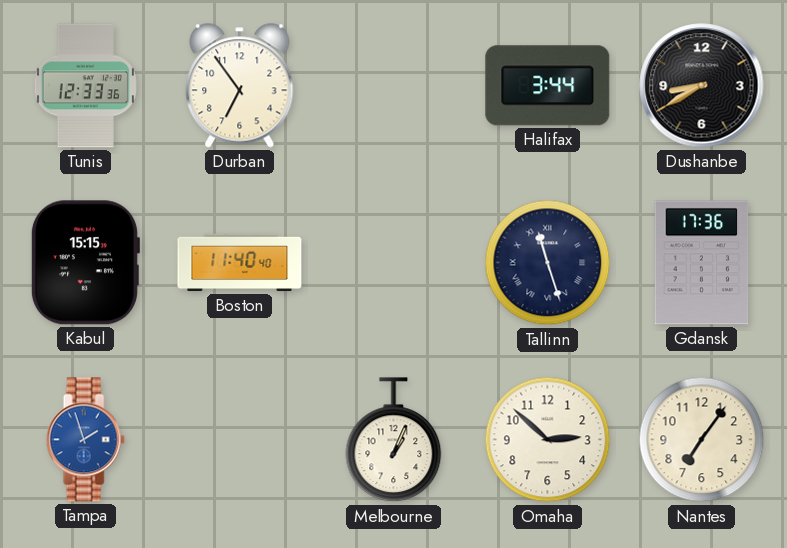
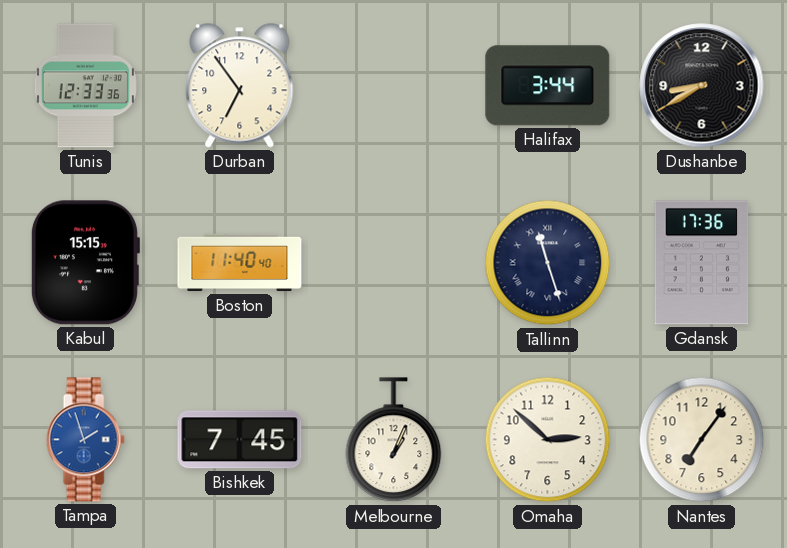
Bishkek: none -> 7:45 (240, 440)
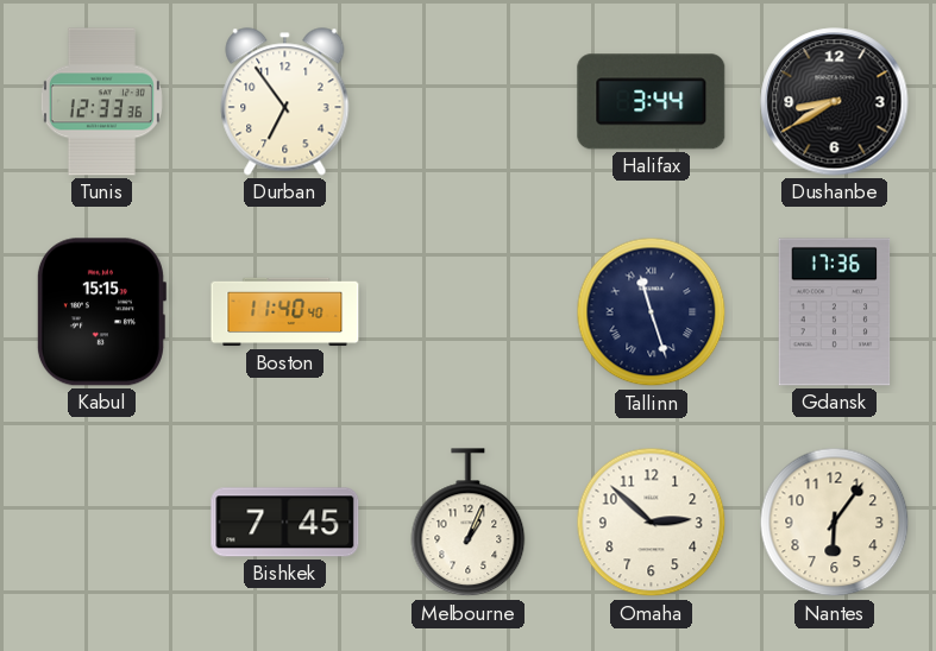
Tampa: 1:57 -> none (85, 440)
Nantes: 7:06 -> 6:06 (835, 523)
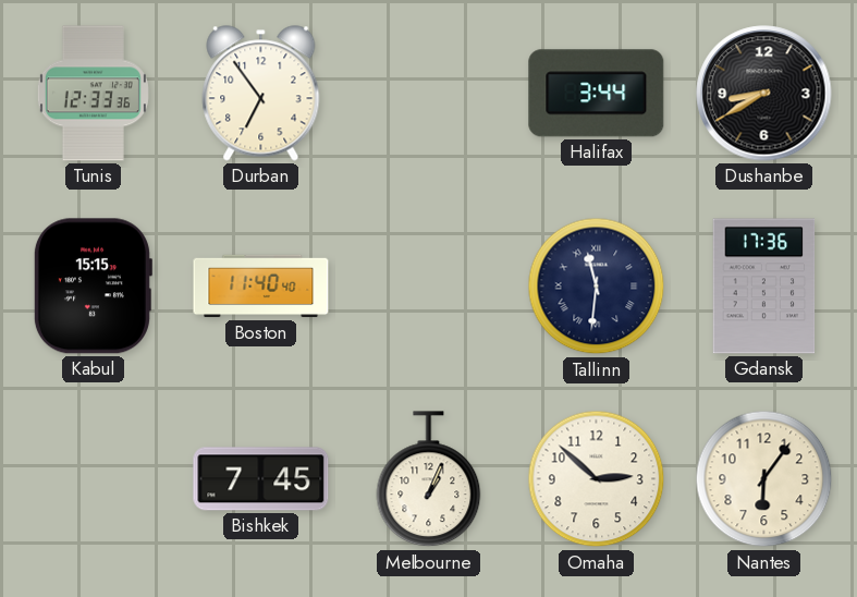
Tallinn: 11:27 -> 11:31 (597, 287)
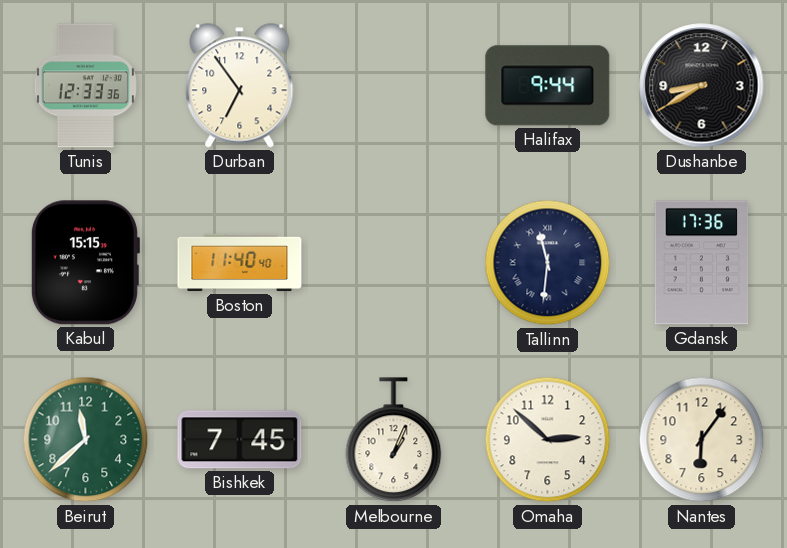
Halifax: 3:44 -> 9:44 (548, 86)
Beirut: none -> 11:38 (86, 440)
